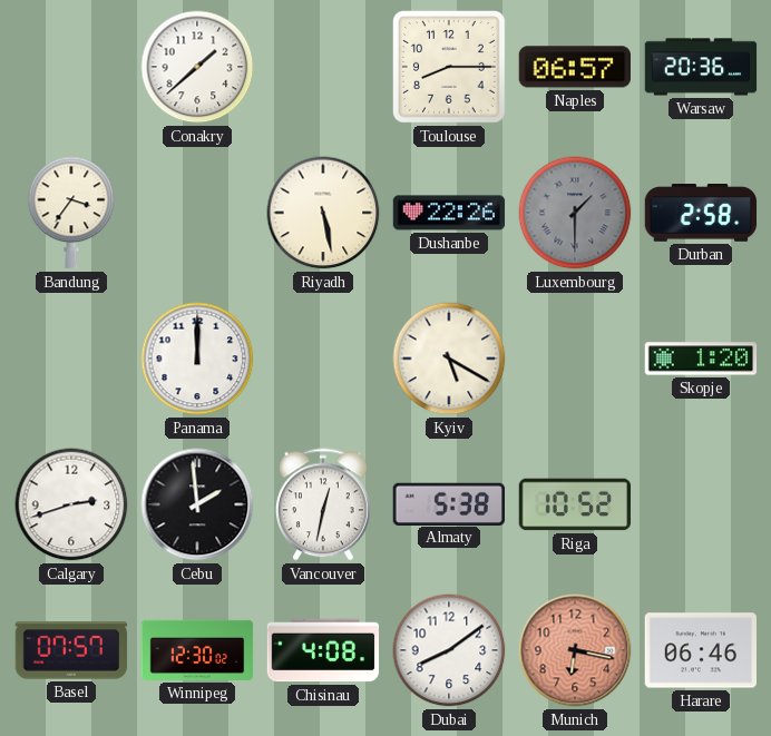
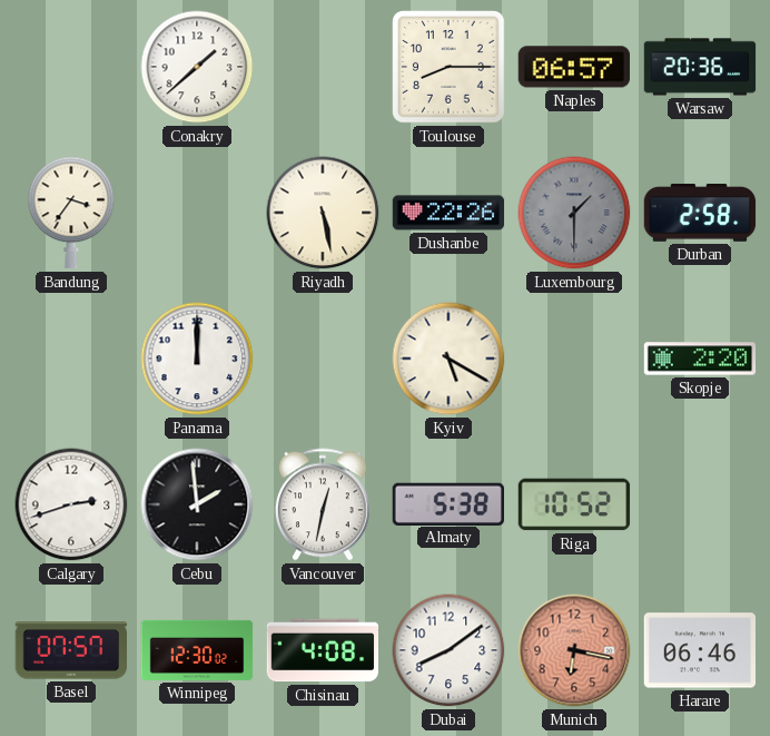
Skopje: 1:20 -> 2:20 (700, 359)
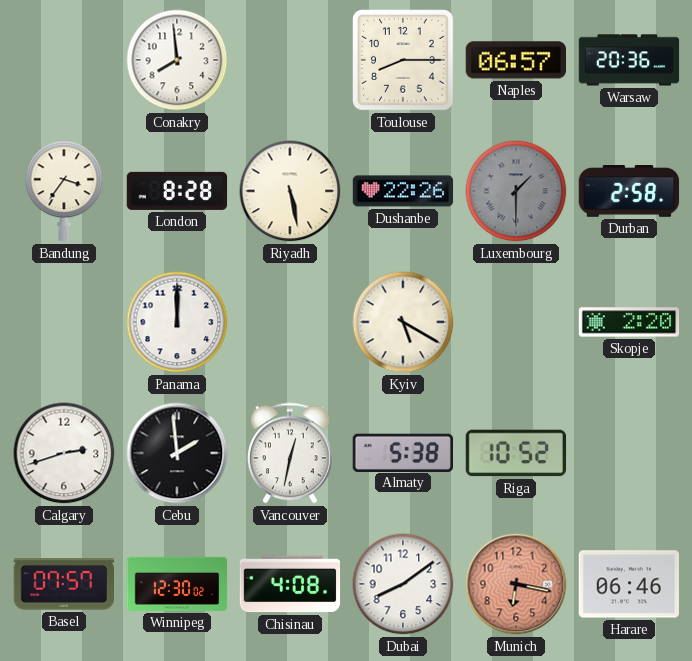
Conakry: 1:38 -> 7:59 (177, 60)
London: none -> 8:28 (177, 191)
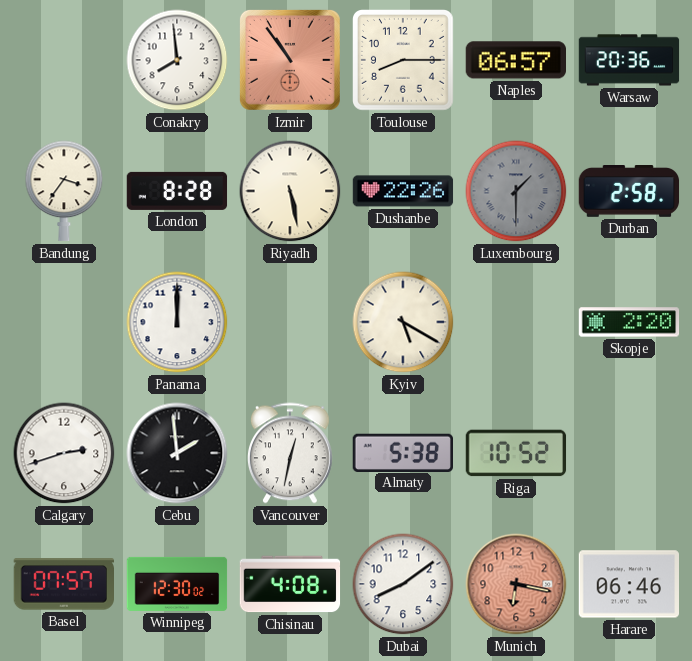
Izmir: none -> 10:54 (290, 60)
